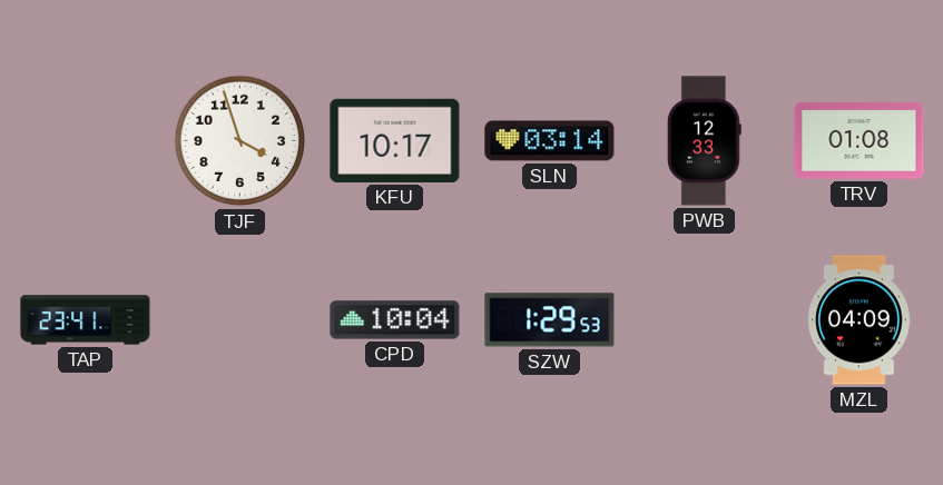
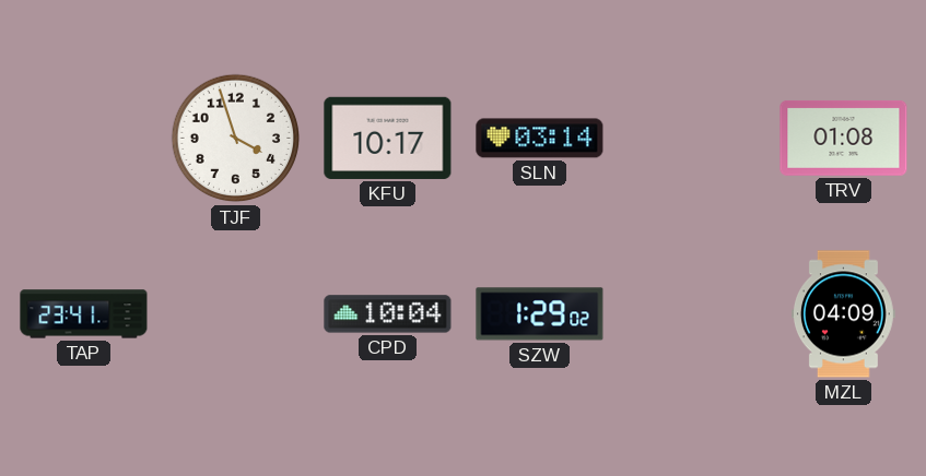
PWB: 12:33 -> none (704, 141)
SZW: 1:29:53 -> 1:29:02 (540, 314)
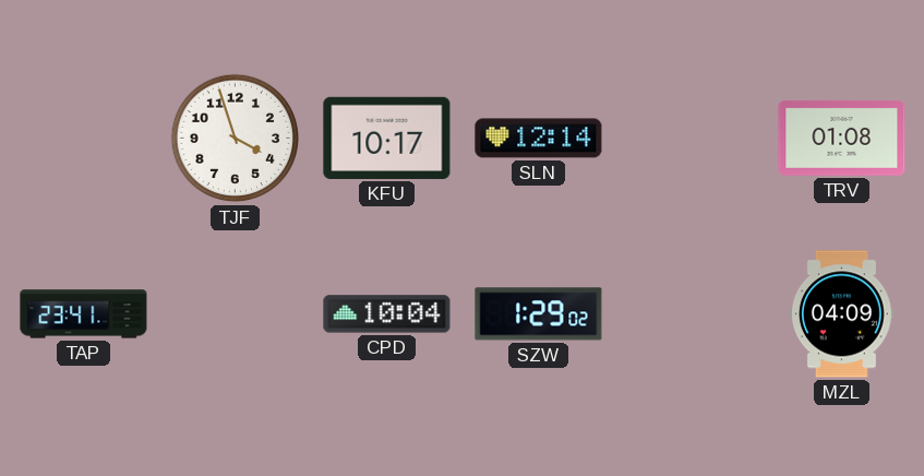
SLN: 03:14 -> 12:14 (539, 139)
